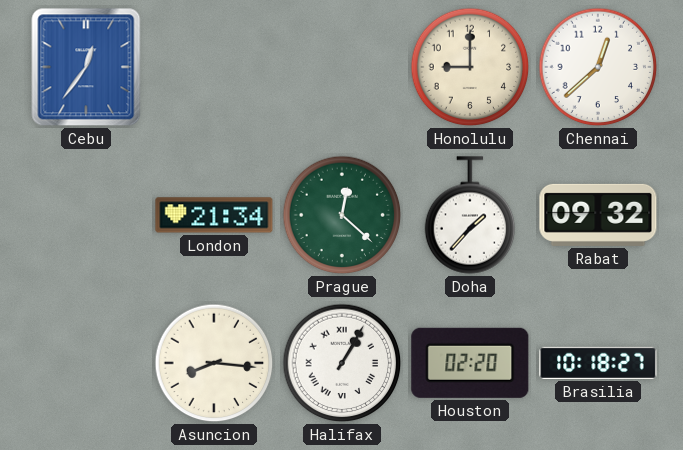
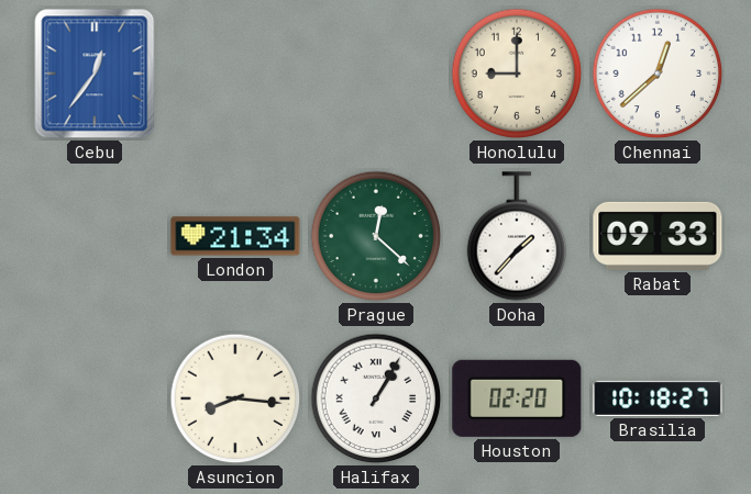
Rabat: 09:32 -> 09:33 (658, 236)
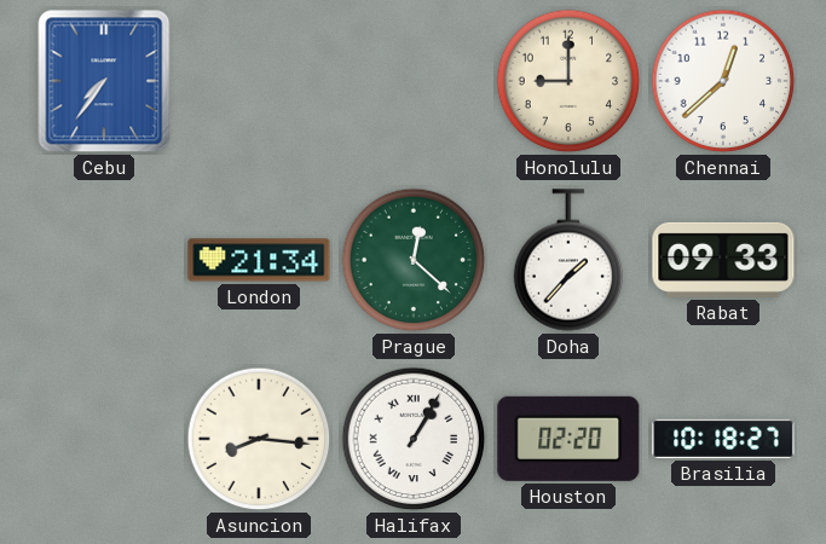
Cebu: 12:36 -> 7:36 (104, 81)
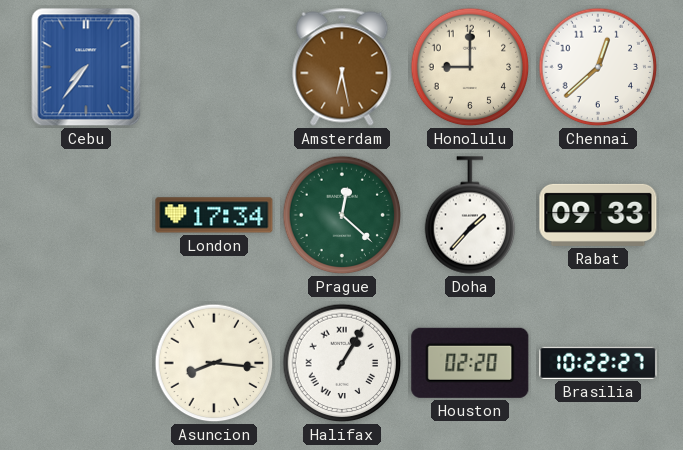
Amsterdam: none -> 6:28 (342, 67)
London: 21:34 -> 17:34 (214, 215)
Brasilia: 10:18 -> 10:22 (598, 363)
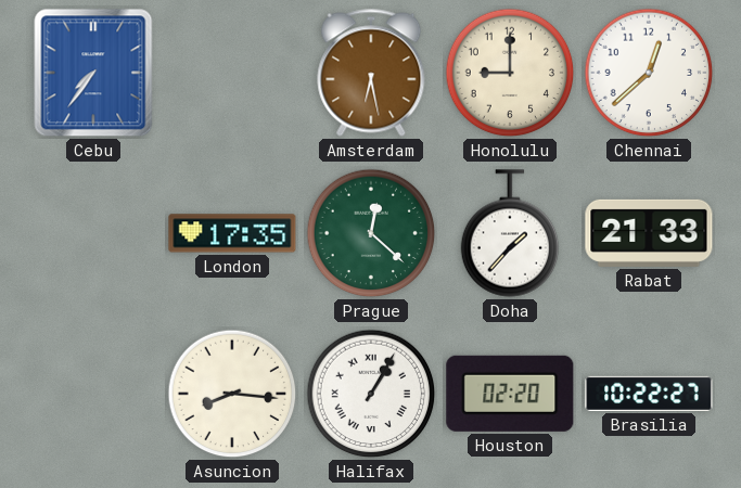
London: 17:34 -> 17:35 (232, 233)
Rabat: 09:33 -> 21:33 (649, 233)
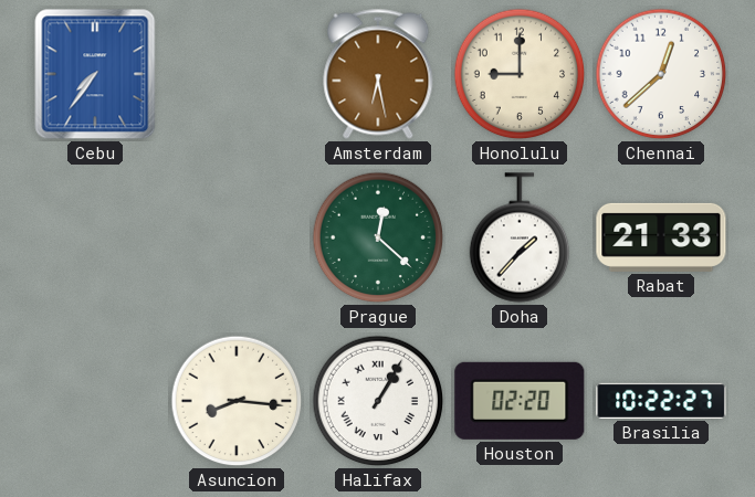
London: 17:35 -> none (232, 233)
